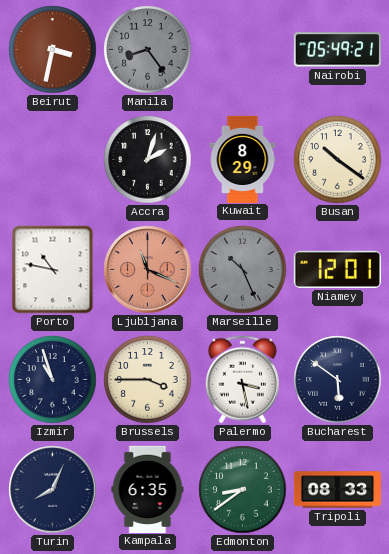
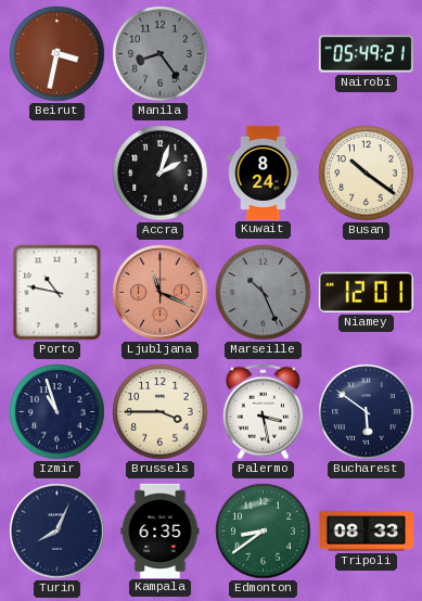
Kuwait: 8:29 -> 8:24 (264, 172)
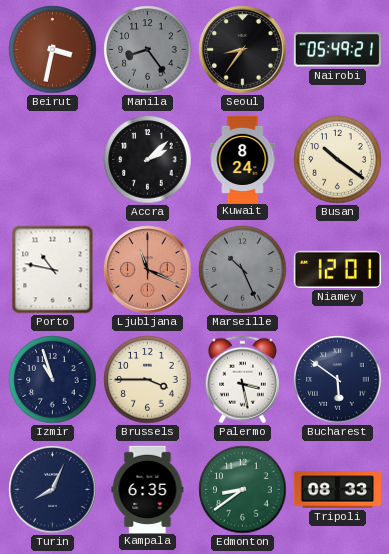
Seoul: none -> 8:36 (243, 50)
Accra: 2:03 -> 2:08 (148, 160)
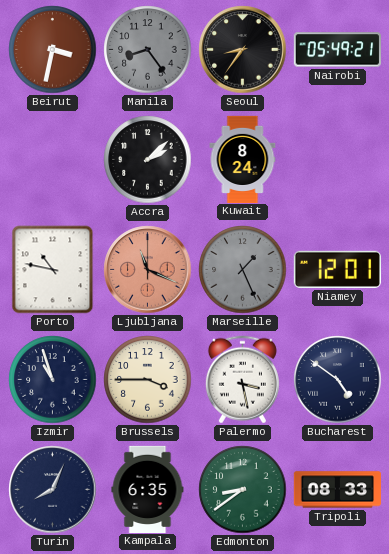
Busan: 10:21 -> none (338, 160)
Marseille: 10:26 -> 1:26 (243, 270)
Bucharest: 5:51 -> 4:51 (338, 380)
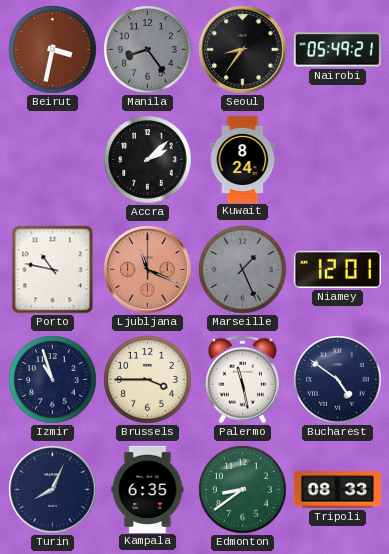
Palermo: 3:28 -> 11:28 (242, 380)
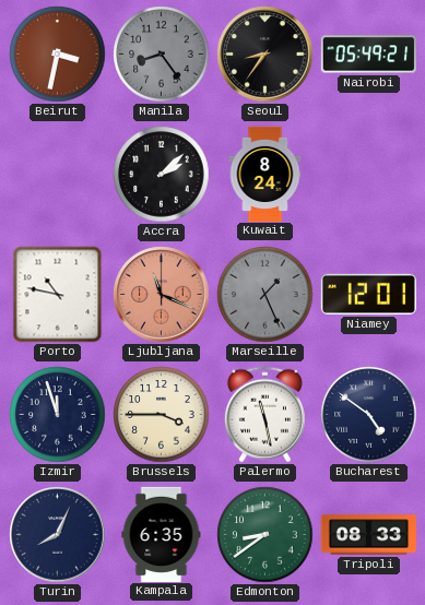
Izmir: 10:57 -> 11:57 (58, 415)
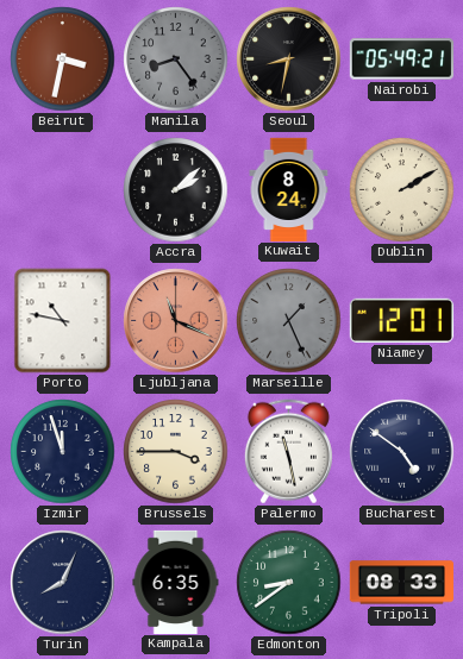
Seoul: 8:36 -> 8:32 (289, 59)
Dublin: none -> 2:10 (402, 190)
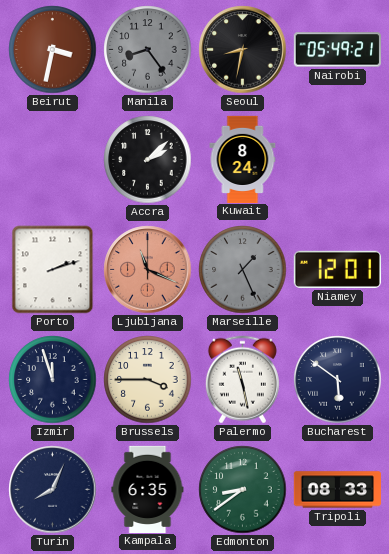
Dublin: 2:10 -> none (402, 190)
Porto: 10:47 -> 2:12 (53, 270)
Bucharest: 4:51 -> 5:51 (338, 380)
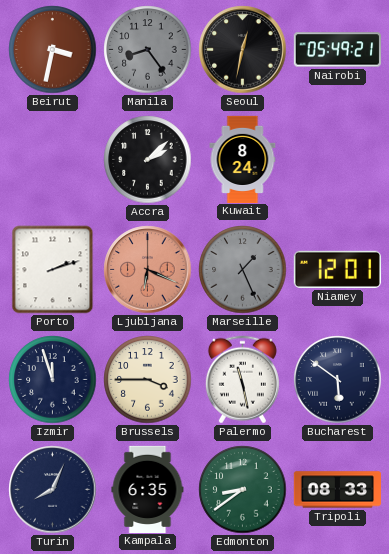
Seoul: 8:32 -> 12:32 (243, 50)
Ljubljana: 11:19 -> 6:19 (148, 270)
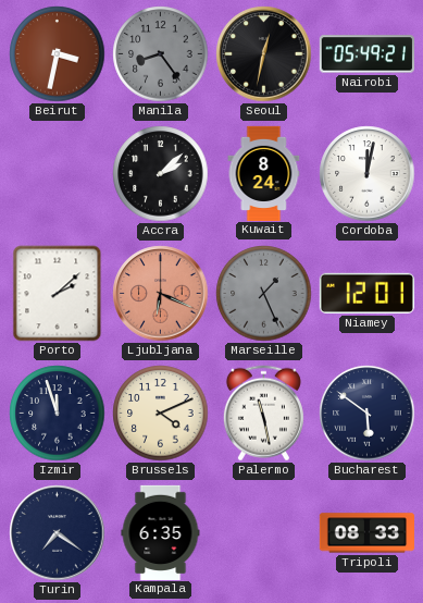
Cordoba: none -> 12:02 (368, 174)
Porto: 2:12 -> 2:08 (58, 294)
Brussels: 3:45 -> 4:11 (161, 414)
Turin: 8:04 -> 7:21 (58, 533)
Edmonton: 8:39 -> none (243, 490)
